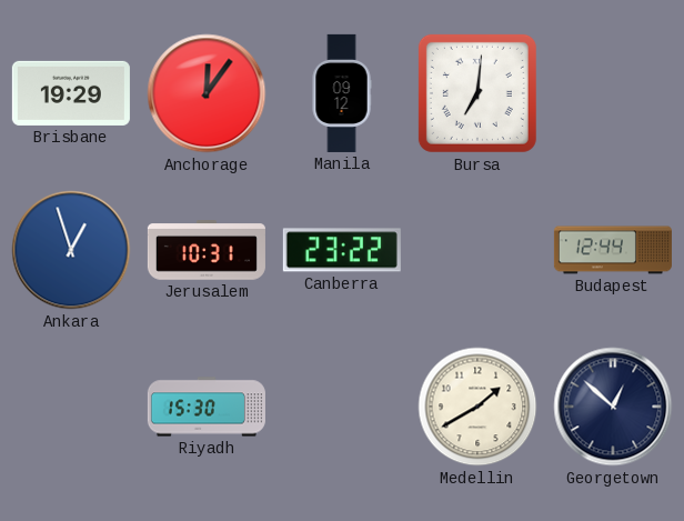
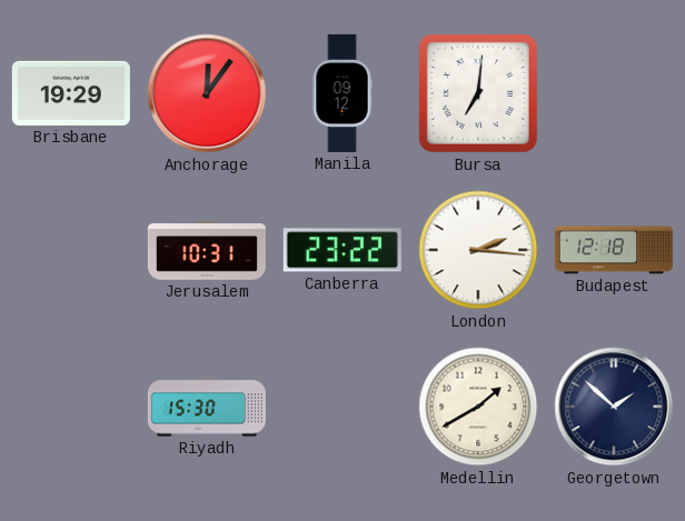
Ankara: 12:57 -> none (71, 250)
London: none -> 2:16 (478, 250)
Budapest: 12:44 -> 12:18 (614, 250)
Georgetown: 12:52 -> 1:52 (614, 407)
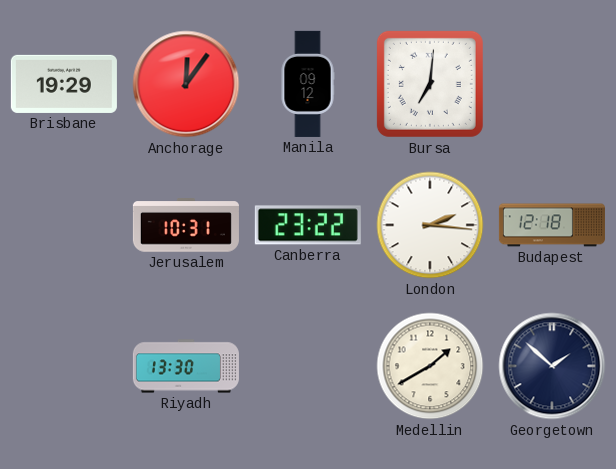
Riyadh: 15:30 -> 13:30 (186, 366)
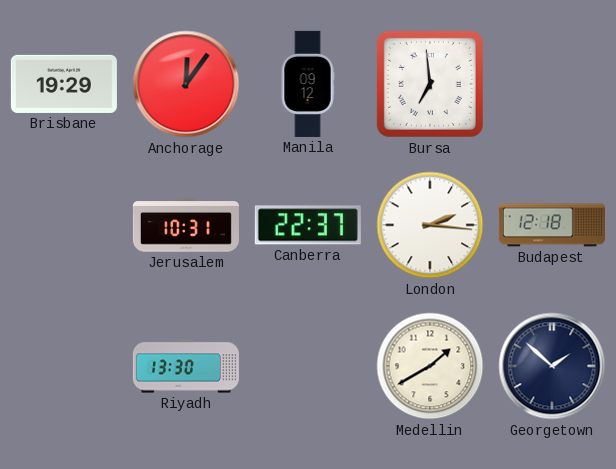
Bursa: 7:01 -> 6:59 (430, 84)
Canberra: 23:22 -> 22:37 (308, 225)
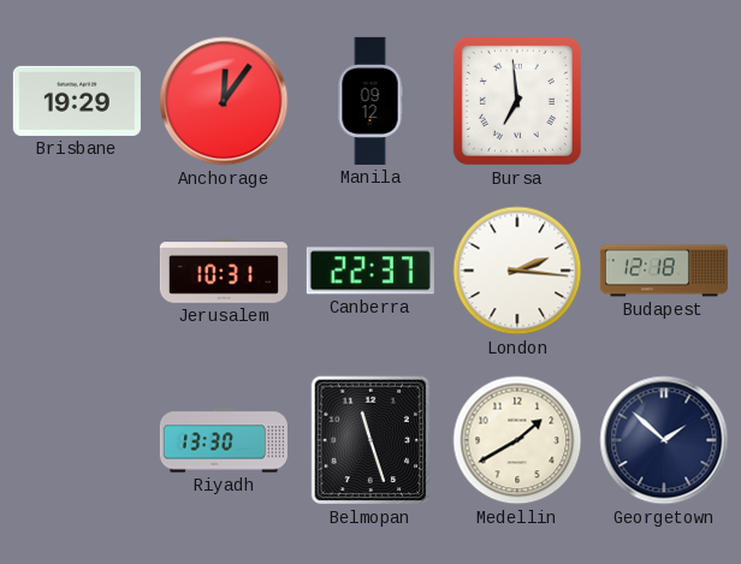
Belmopan: none -> 11:27 (370, 440)
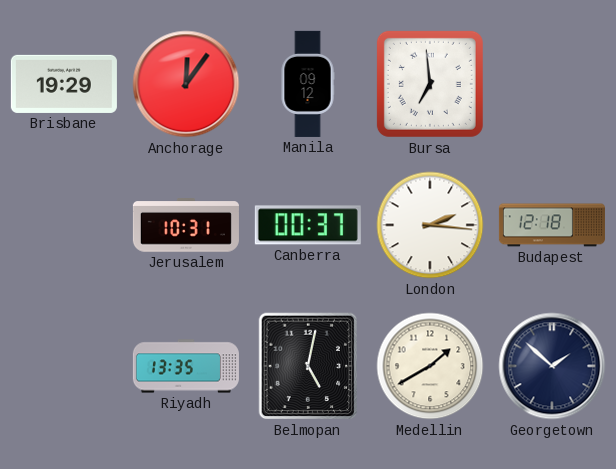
Canberra: 22:37 -> 00:37 (308, 225)
Riyadh: 13:30 -> 13:35 (186, 366)
Belmopan: 11:27 -> 5:02 (308, 366)
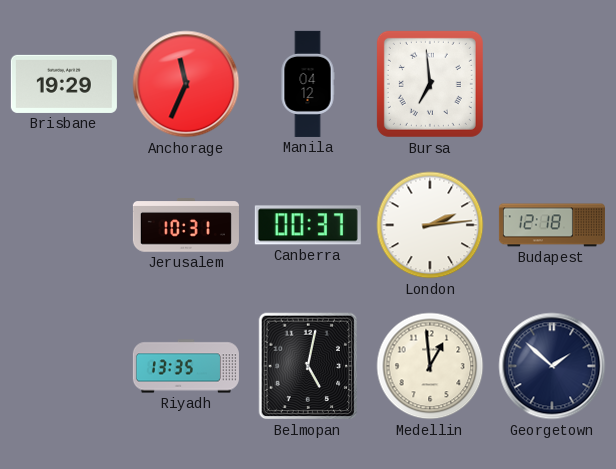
Anchorage: 12:06 -> 11:34 (186, 84)
Manila: 09:12 -> 04:12 (308, 84)
London: 2:16 -> 2:14 (430, 225)
Medellin: 1:40 -> 12:59 (430, 366)
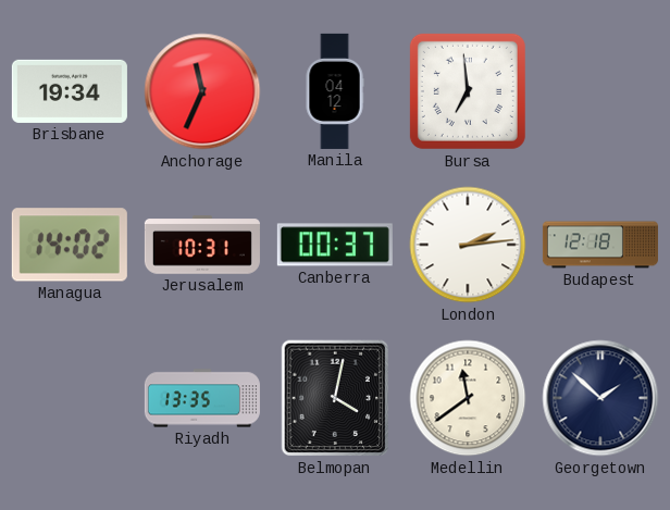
Brisbane: 19:29 -> 19:34 (70, 91)
Managua: none -> 14:02 (70, 245)
Belmopan: 5:02 -> 4:02 (335, 398)
Medellin: 12:59 -> 11:39 (468, 398)
